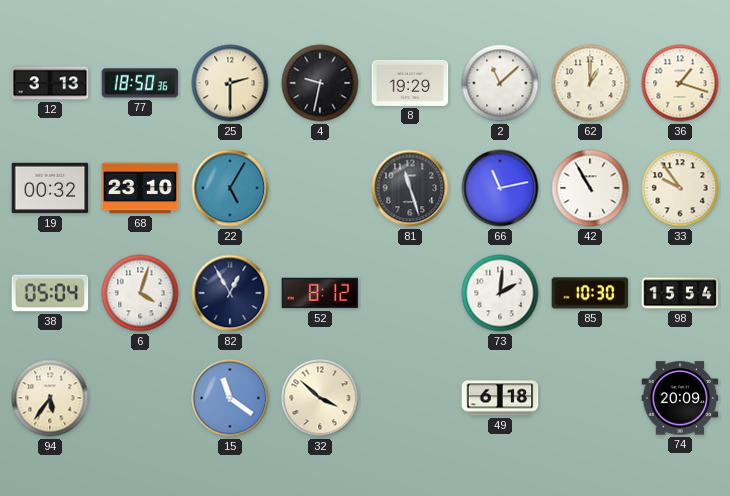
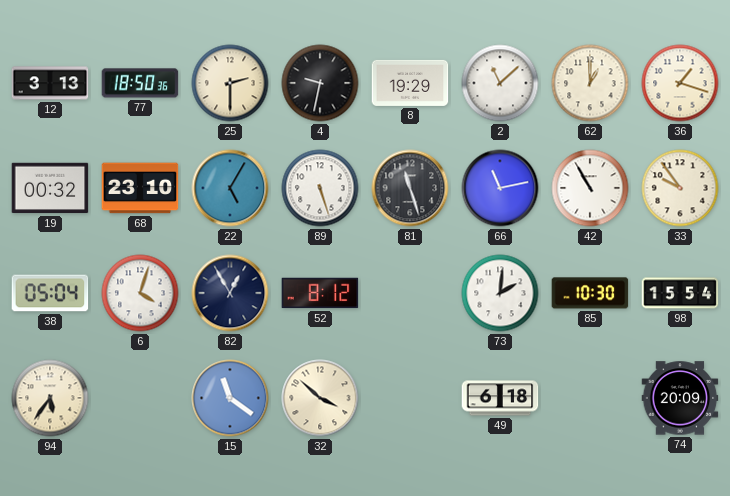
89: none -> 5:27 (320, 188)
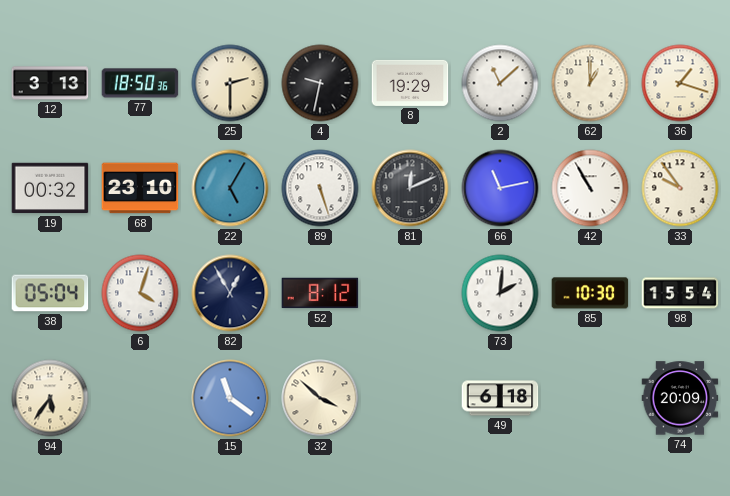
81: 11:27 -> 12:11 (410, 188)
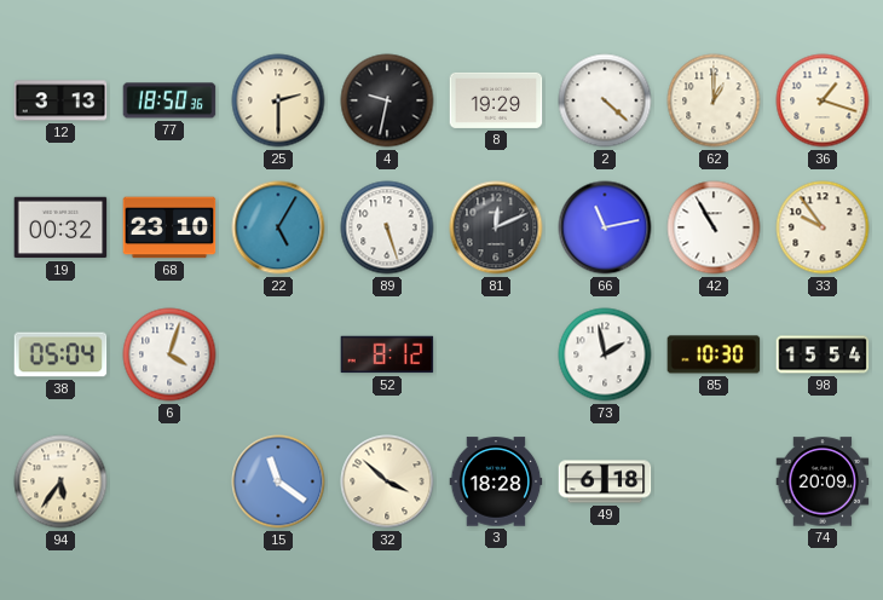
2: 11:08 -> 4:22 (605, 100)
82: 12:55 -> none (230, 293)
73: 2:01 -> 1:58 (605, 354)
3: none -> 18:28 (496, 481)
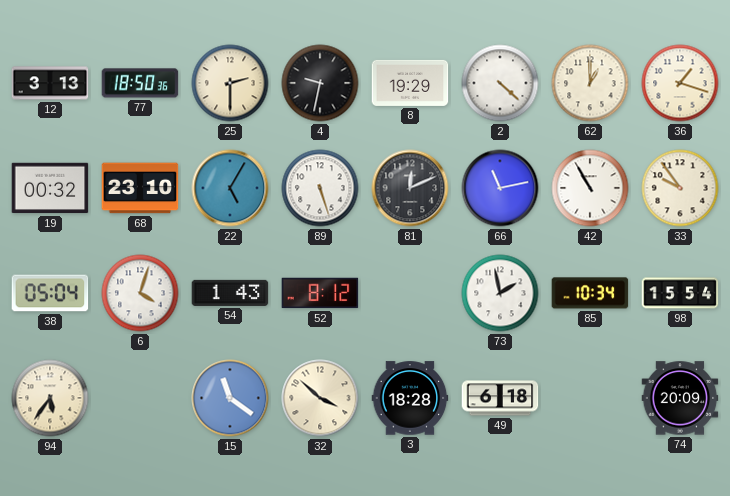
54: none -> 1:43 (230, 293)
85: 10:30 -> 10:34 (590, 293)
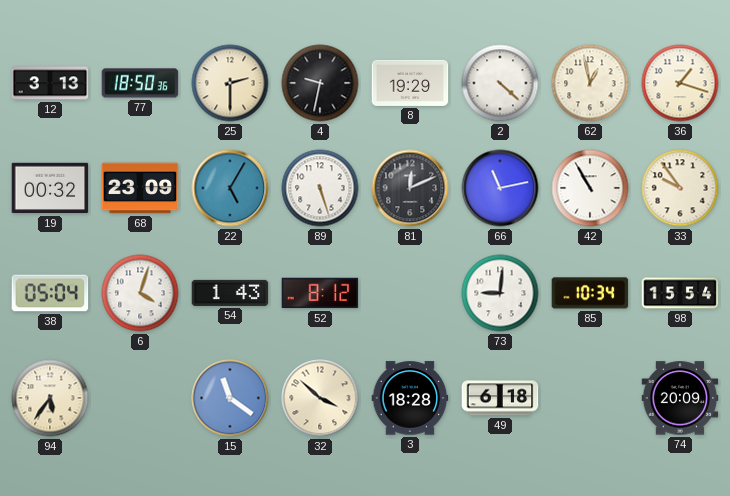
62: 1:00 -> 12:58 (590, 83)
68: 23:10 -> 23:09 (140, 188)
73: 1:58 -> 9:01 (500, 293)
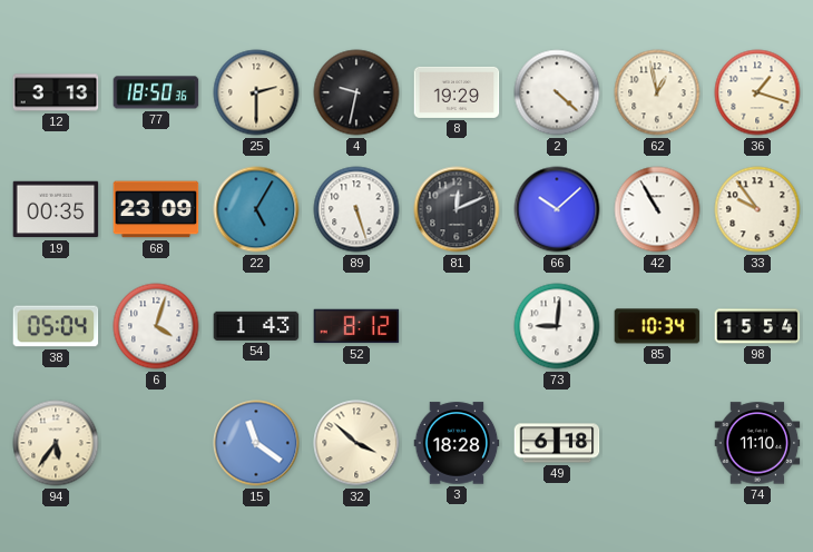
19: 00:32 -> 00:35 (56, 209)
66: 11:13 -> 10:08 (557, 209)
74: 20:09 -> 11:10 (757, 443)
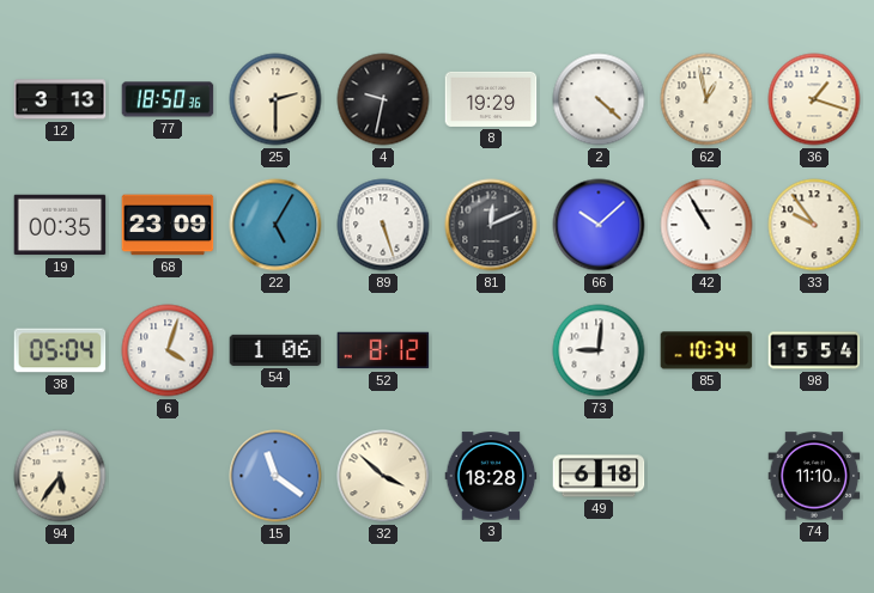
54: 1:43 -> 1:06 (275, 350)
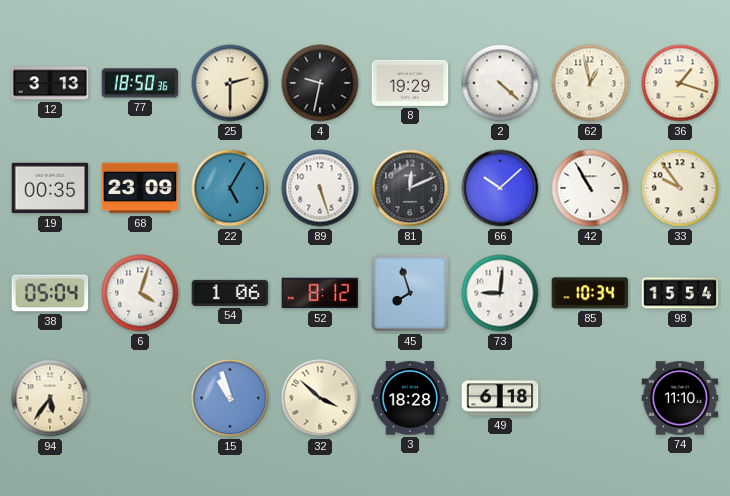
45: none -> 7:57 (410, 293)
15: 11:21 -> 10:57 (230, 398)
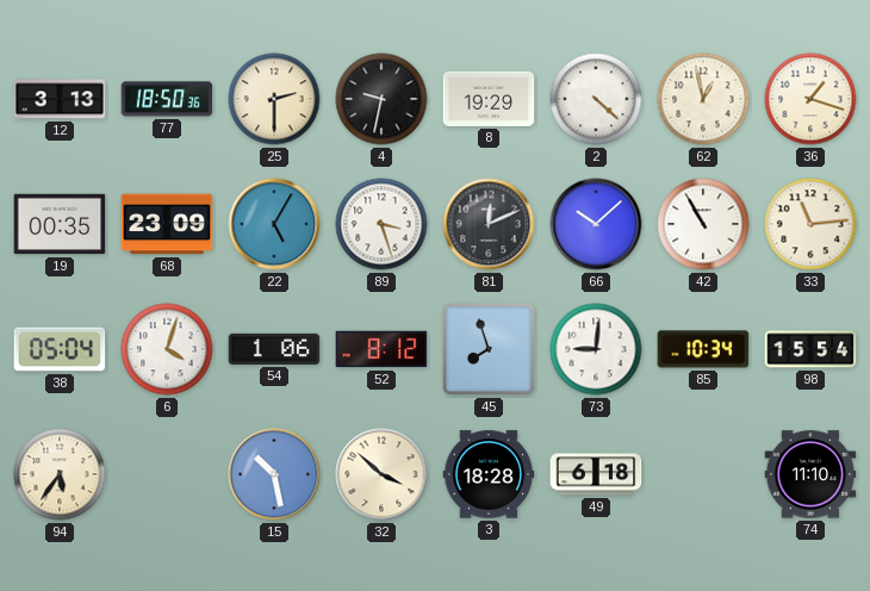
89: 5:27 -> 3:27 (381, 224)
33: 9:54 -> 11:14 (810, 224)
15: 10:57 -> 10:28 (274, 474)
